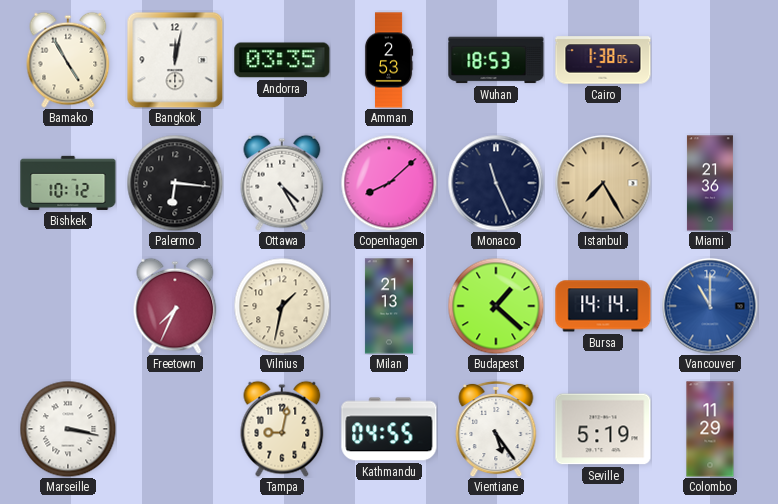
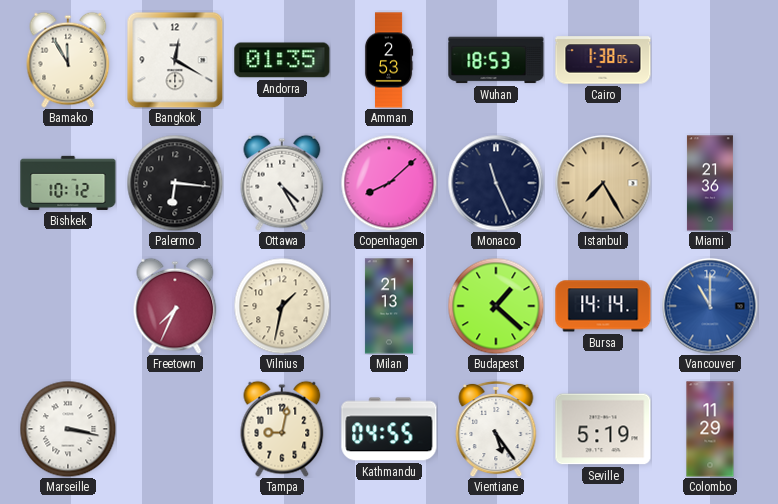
Bamako: 4:55 -> 11:55 (68, 60)
Bangkok: 12:02 -> 12:20 (175, 60)
Andorra: 03:35 -> 01:35 (282, 60)
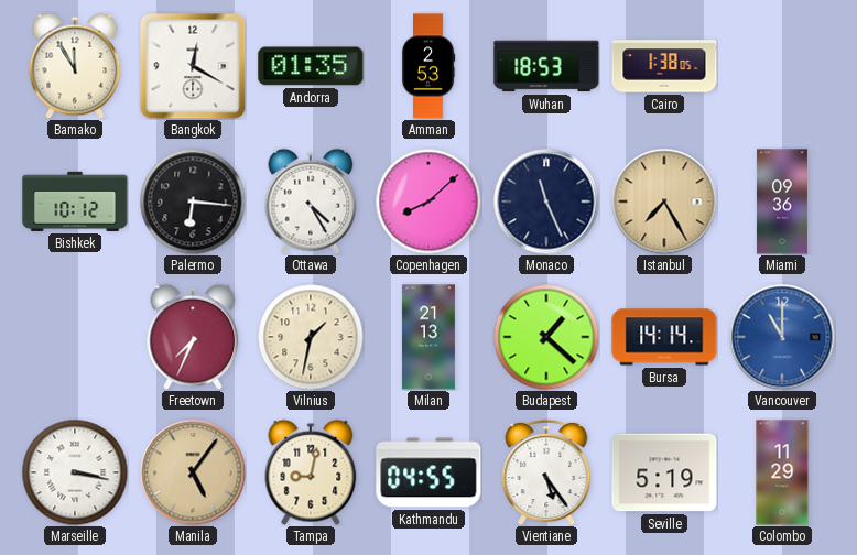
Miami: 21:36 -> 09:36 (782, 202)
Manila: none -> 5:06 (193, 472)
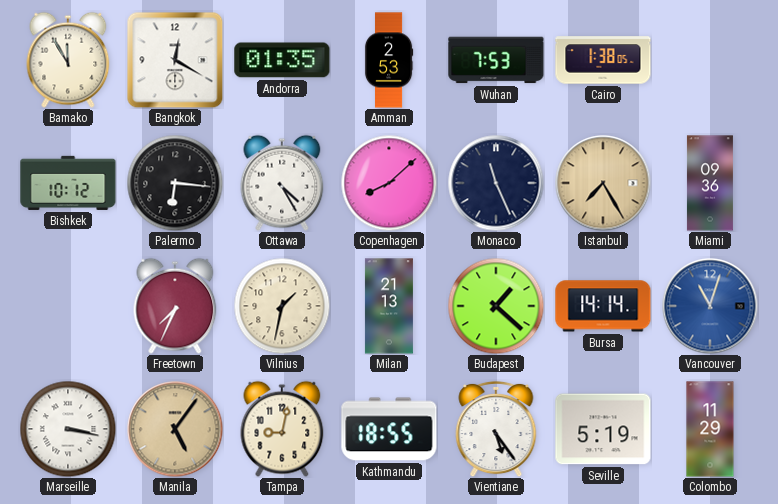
Wuhan: 18:53 -> 7:53 (496, 60)
Vancouver: 11:00 -> 11:03 (710, 306)
Kathmandu: 04:55 -> 18:55 (389, 429)
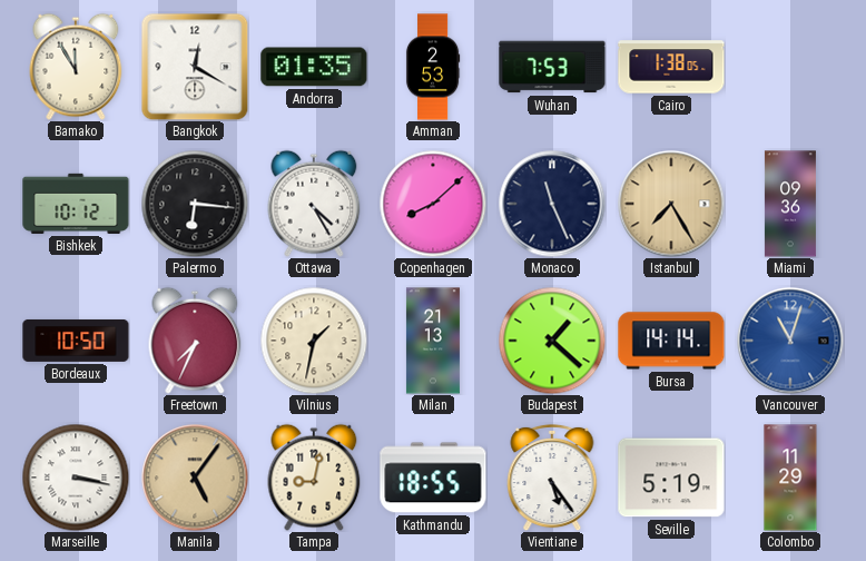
Bordeaux: none -> 10:50 (76, 341)
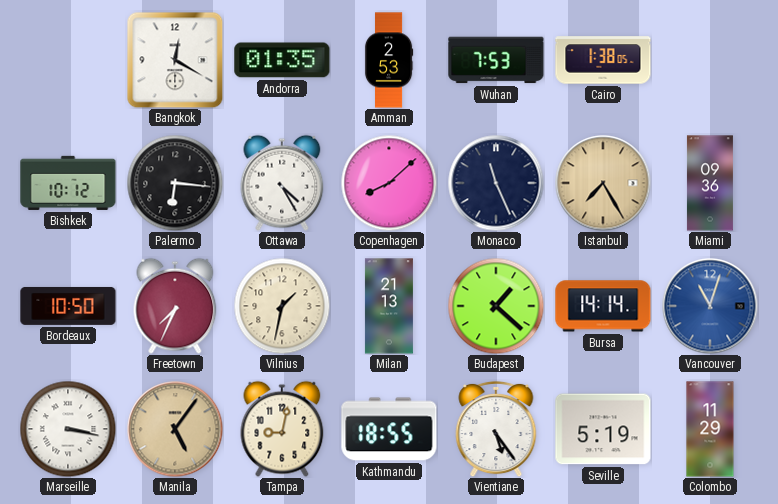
Bamako: 11:55 -> none (76, 67)
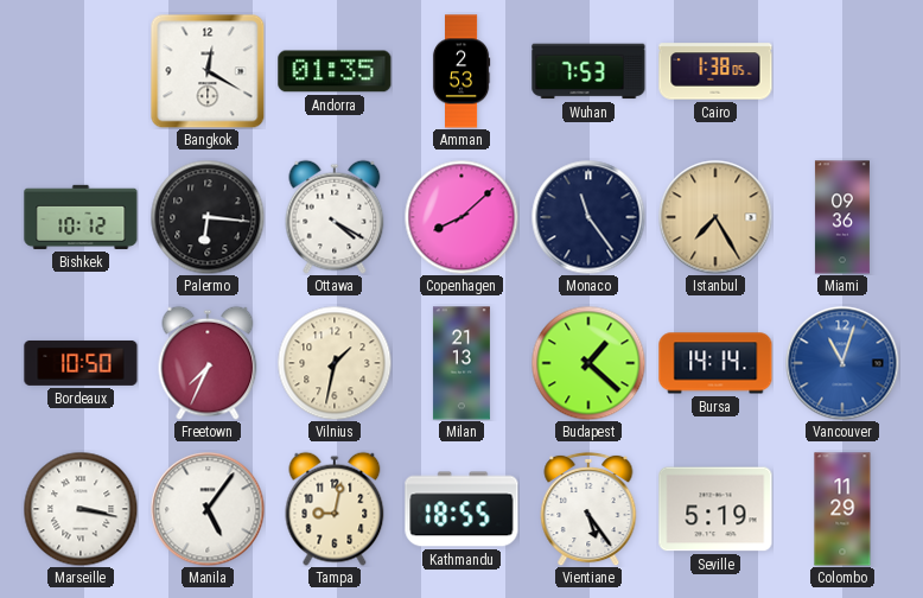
Ottawa: 4:25 -> 4:20 (335, 217)
Monaco: 11:26 -> 11:24 (588, 217)
Manila dial: champagne -> white (208, 509)
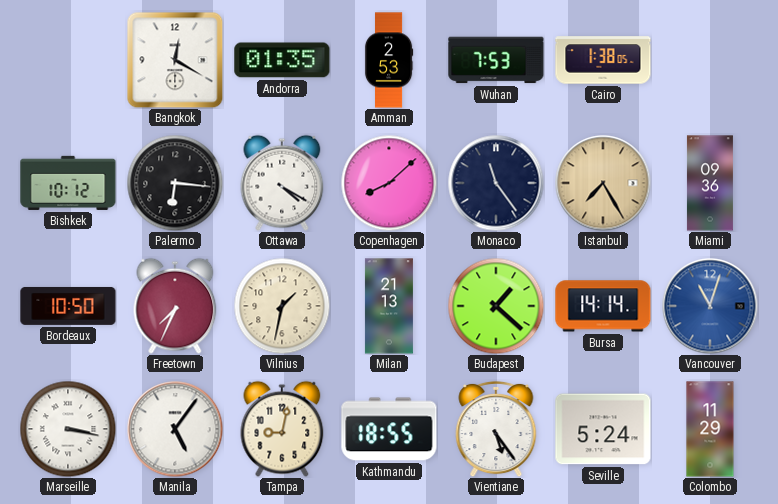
Seville: 5:19 -> 5:24 (603, 429)
